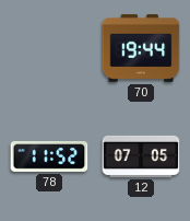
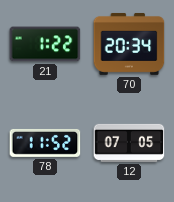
21: none -> 1:22 (45, 44)
70: 19:44 -> 20:34 (129, 44)
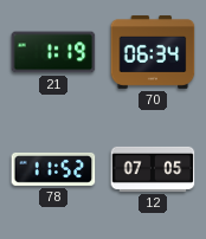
21: 1:22 -> 1:19 (53, 52)
70: 20:34 -> 06:34 (153, 52)
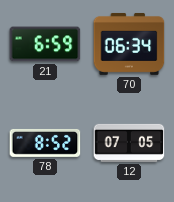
21: 1:19 -> 6:59 (45, 44)
78: 11:52 -> 8:52 (45, 143)
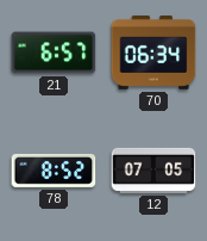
21: 6:59 -> 6:57 (54, 52)
